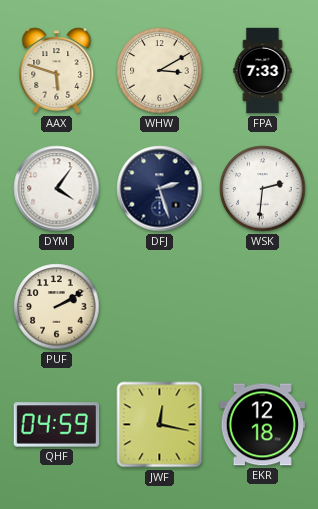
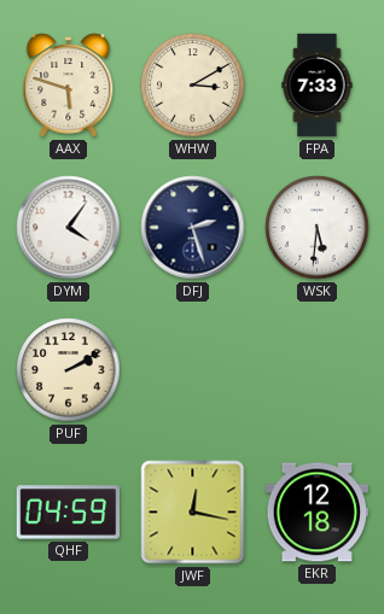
WSK: 2:31 -> 5:31 (318, 228)
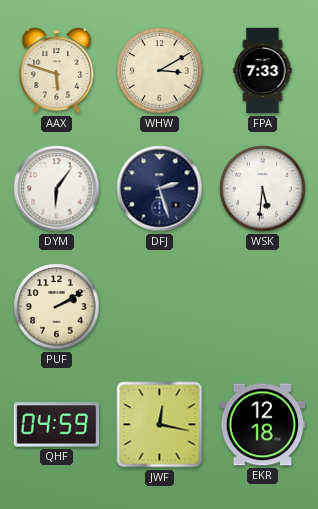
DYM: 4:06 -> 6:06 (57, 189)
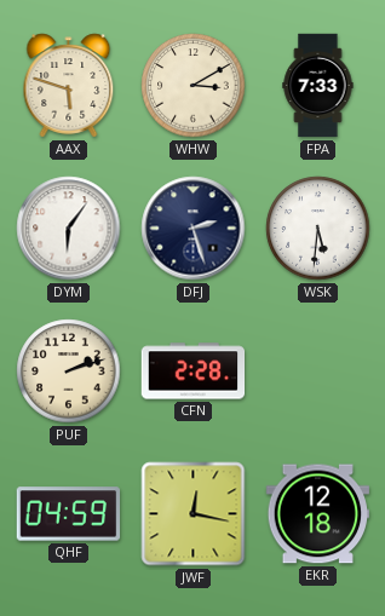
PUF: 2:10 -> 2:12 (69, 372)
CFN: none -> 2:28 (194, 372)
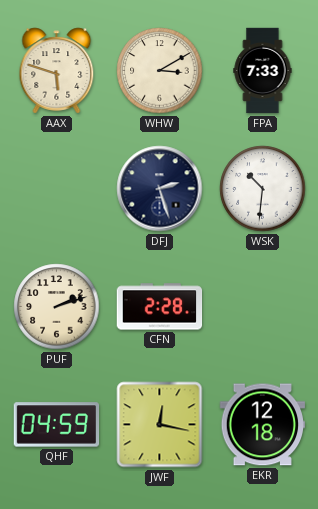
DYM: 6:06 -> none (69, 229)
WSK: 5:31 -> 10:31 (263, 189)
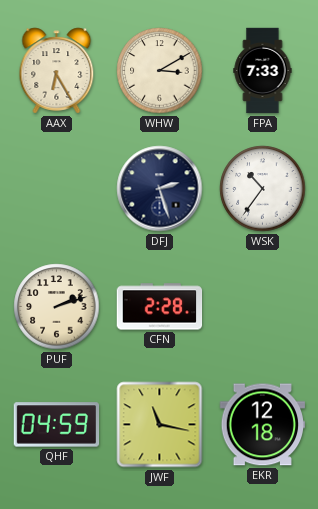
AAX: 5:48 -> 6:25 (57, 71)
WSK: 10:31 -> 10:36 (263, 189)
JWF: 12:17 -> 11:17 (160, 425)
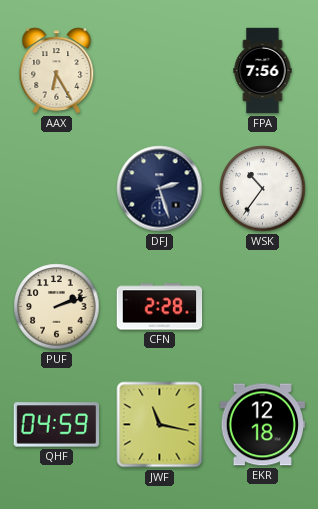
WHW: 3:10 -> none (160, 71)
FPA: 7:33 -> 7:56 (263, 71)
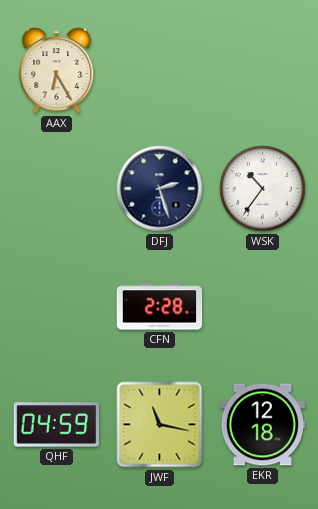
FPA: 7:56 -> none (263, 71)
PUF: 2:12 -> none (57, 307)
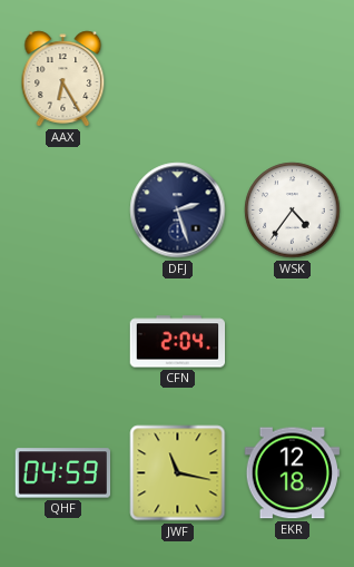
WSK: 10:36 -> 4:36 (293, 211)
CFN: 2:28 -> 2:04 (178, 342)
